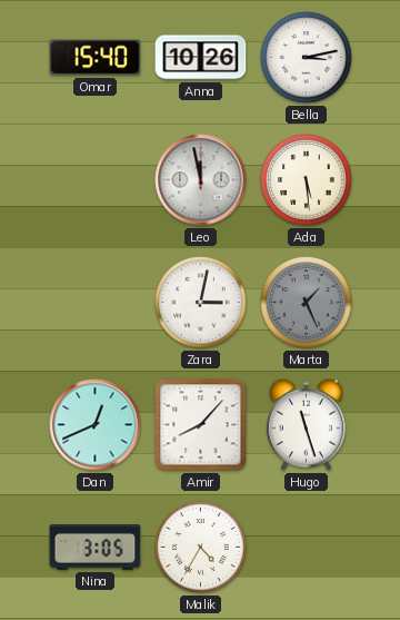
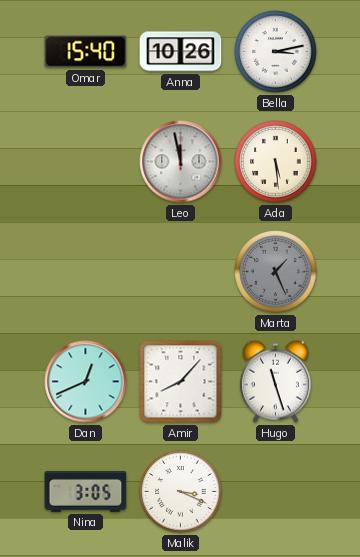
Zara: 3:02 -> none (201, 303)
Malik: 4:35 -> 3:19 (181, 492)
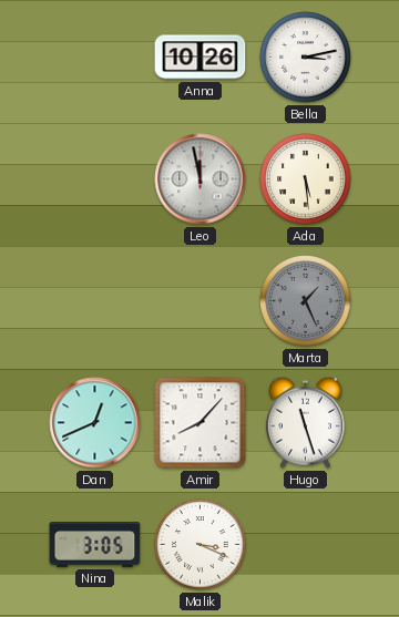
Omar: 15:40 -> none (86, 52)
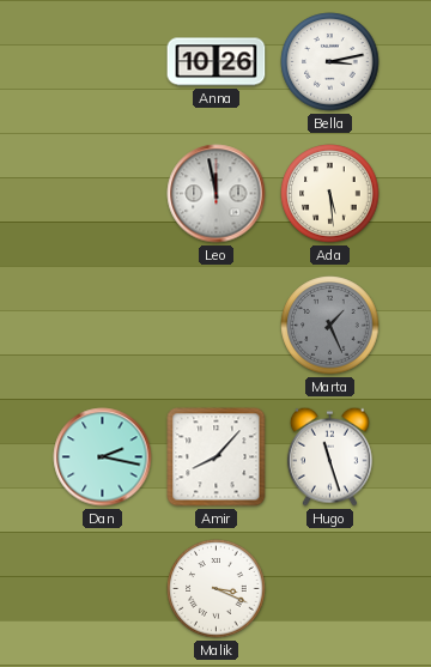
Dan: 12:41 -> 2:17 (103, 457)
Nina: 3:05 -> none (95, 545)
